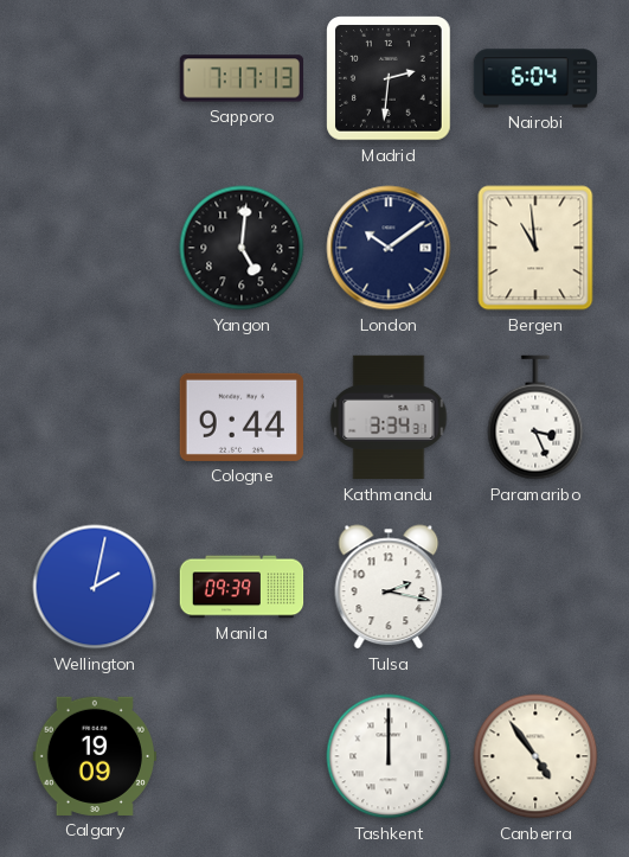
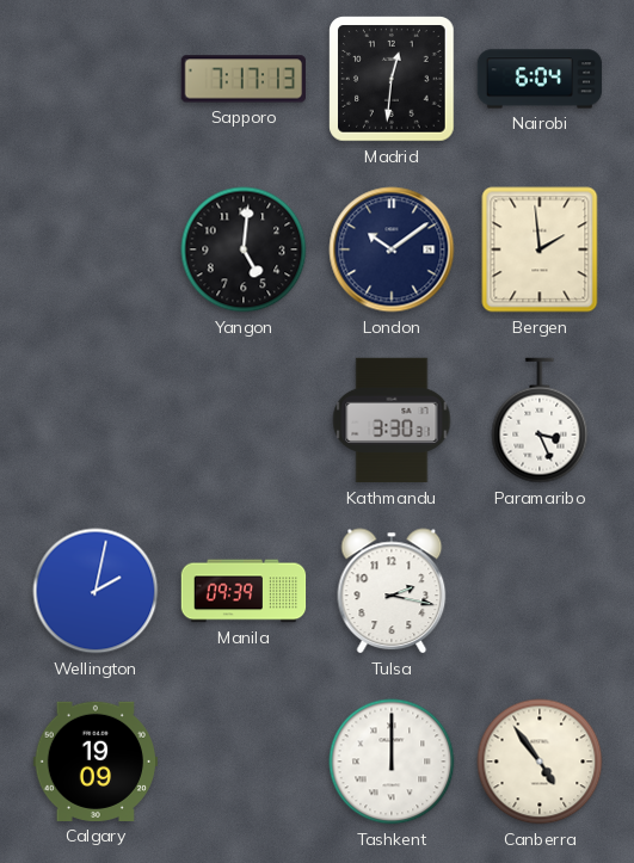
Madrid: 2:31 -> 12:31 (392, 79)
Bergen: 10:59 -> 1:59 (540, 249)
Cologne: 9:44 -> none (240, 417)
Kathmandu: 3:34 -> 3:30 (392, 420)
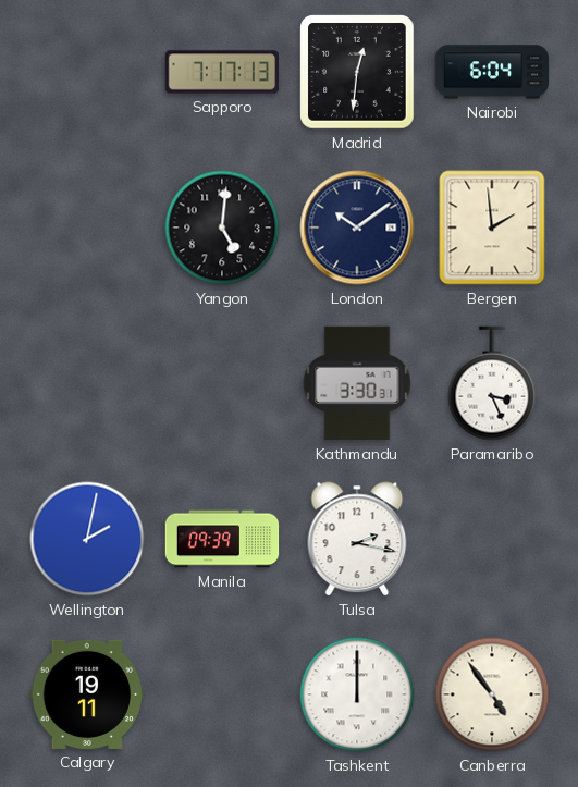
Calgary: 19:09 -> 19:11 (86, 694)
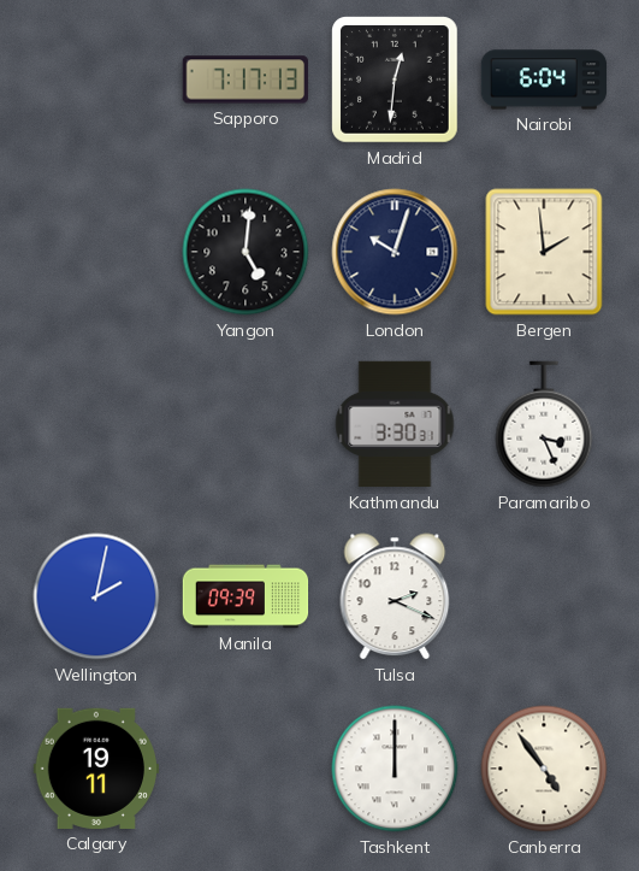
London: 10:09 -> 10:03 (395, 252)
Tulsa: 2:17 -> 2:19 (395, 596)
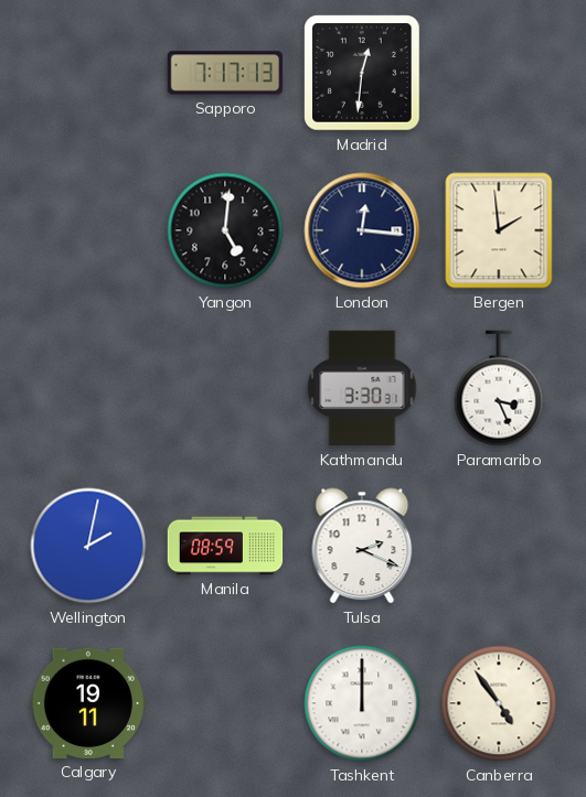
Nairobi: 6:04 -> none (544, 80)
London: 10:03 -> 12:16 (362, 230)
Manila: 09:39 -> 08:59 (225, 546)
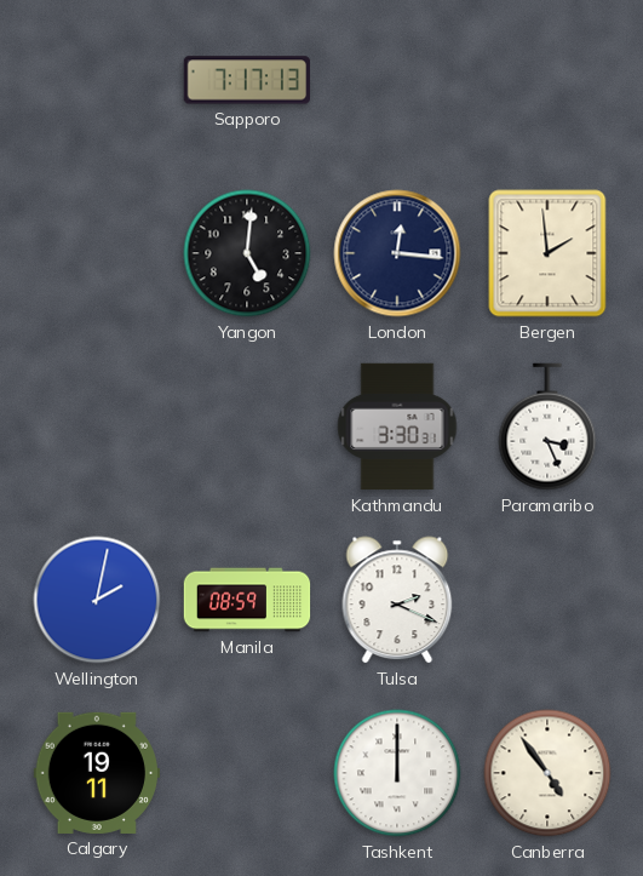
Madrid: 12:31 -> none (362, 73)
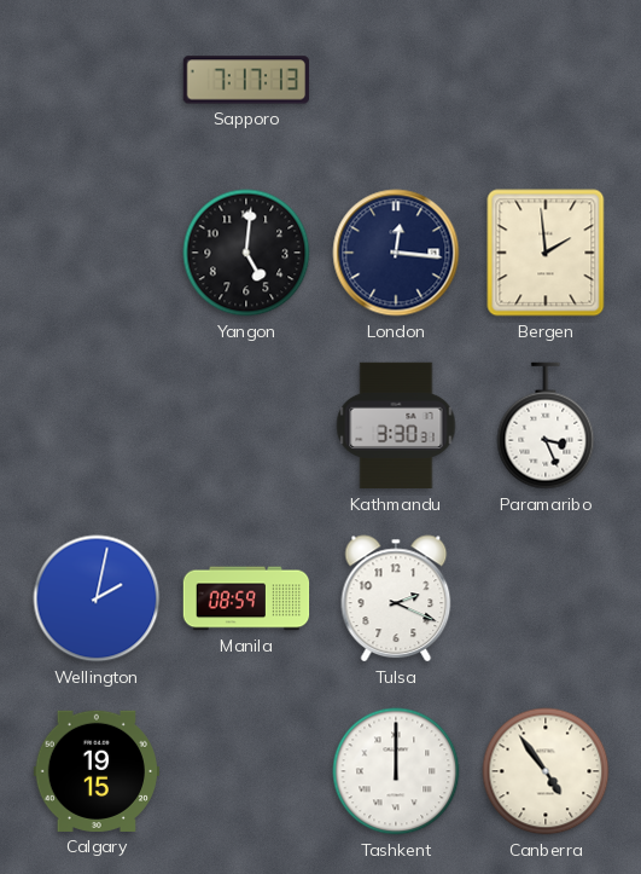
Calgary: 19:11 -> 19:15 (95, 771)
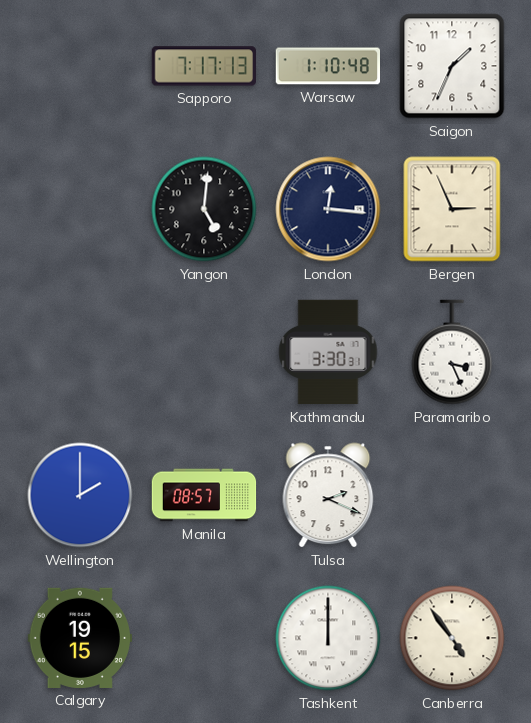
Warsaw: none -> 1:10 (327, 66)
Saigon: none -> 1:34 (452, 66)
Bergen: 1:59 -> 2:56 (452, 209)
Wellington: 2:02 -> 2:00 (80, 495)
Manila: 08:59 -> 08:57 (204, 495)
